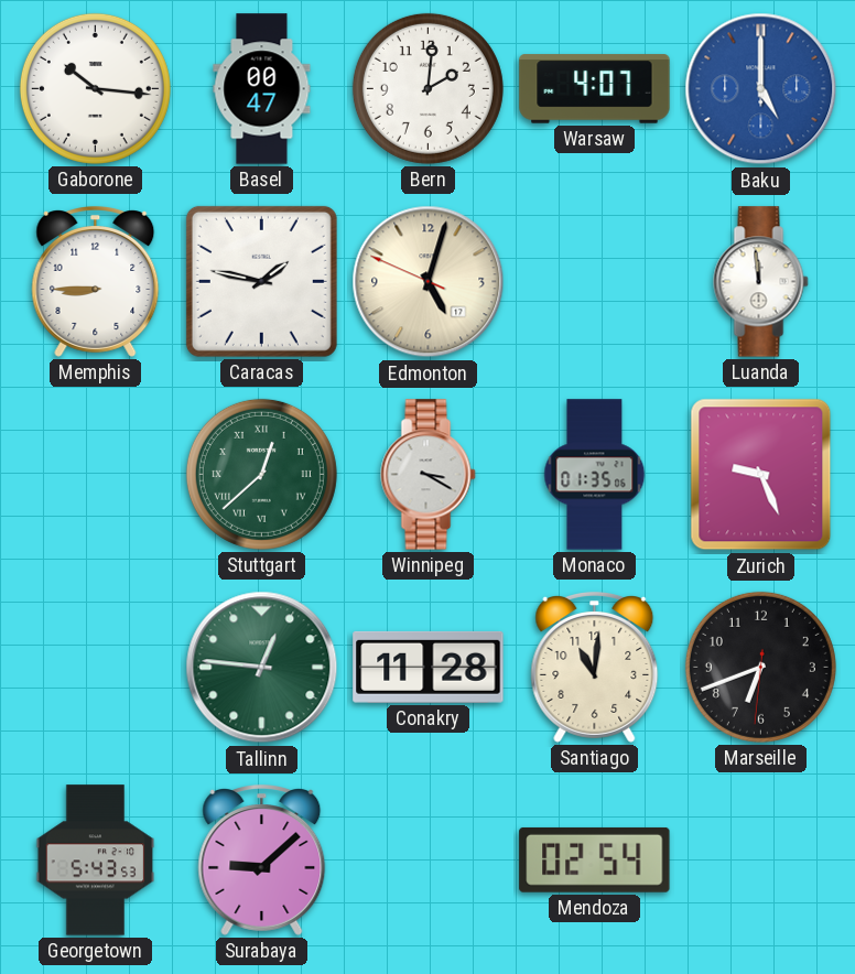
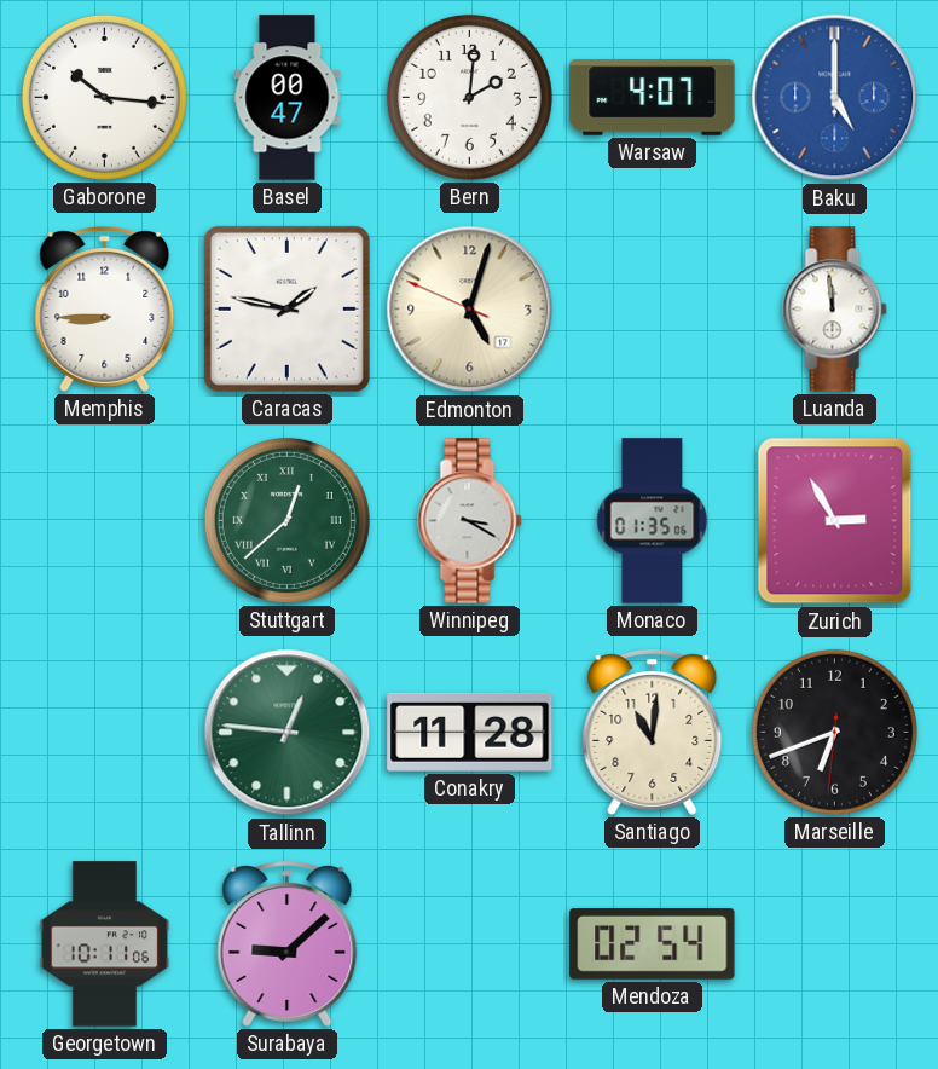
Zurich: 9:26 -> 2:55 (835, 521)
Georgetown: 5:43 -> 10:11 (105, 944)
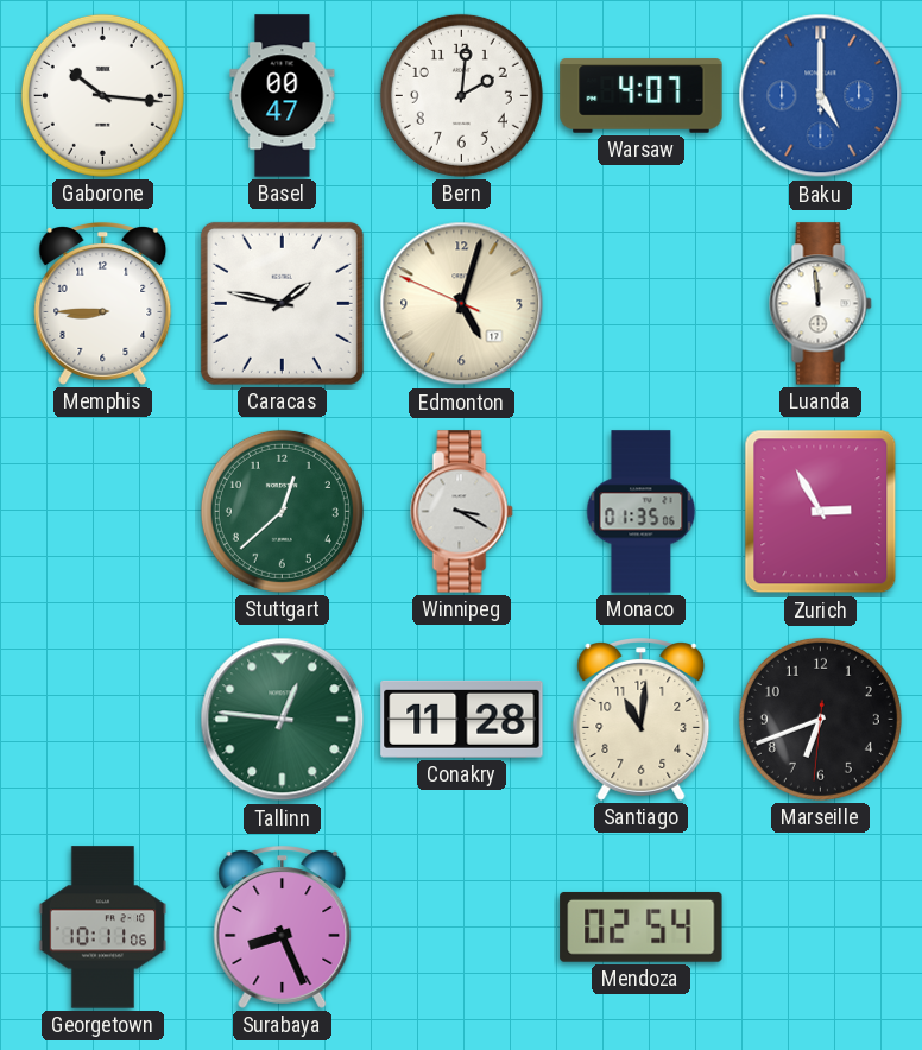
Stuttgart numerals: Roman -> Arabic (282, 511)
Surabaya: 9:08 -> 8:26 (283, 928)
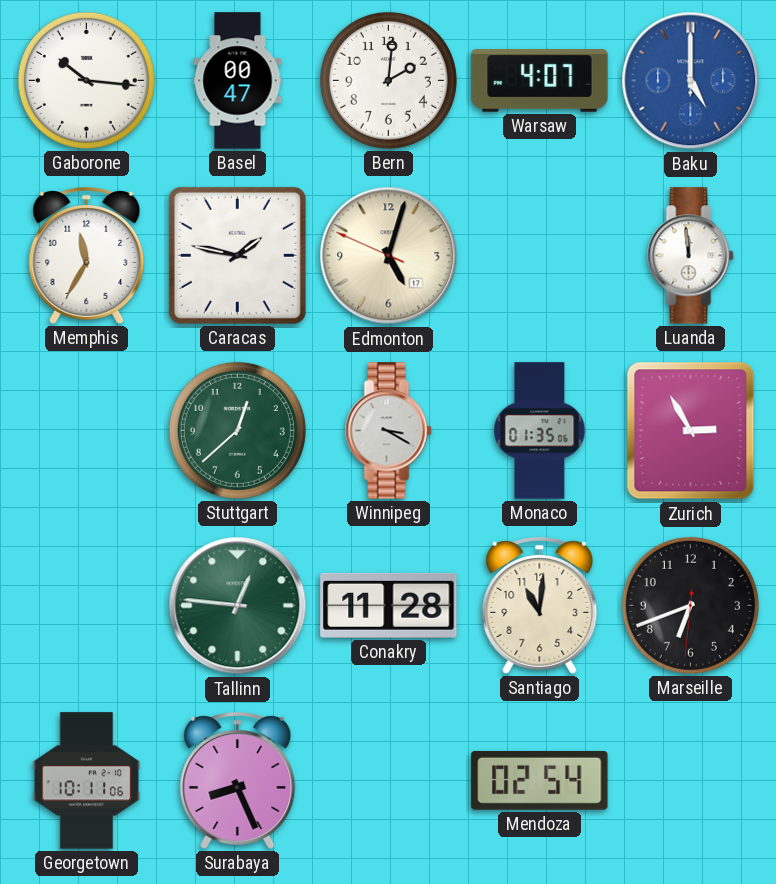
Memphis: 8:45 -> 11:35 (87, 256)
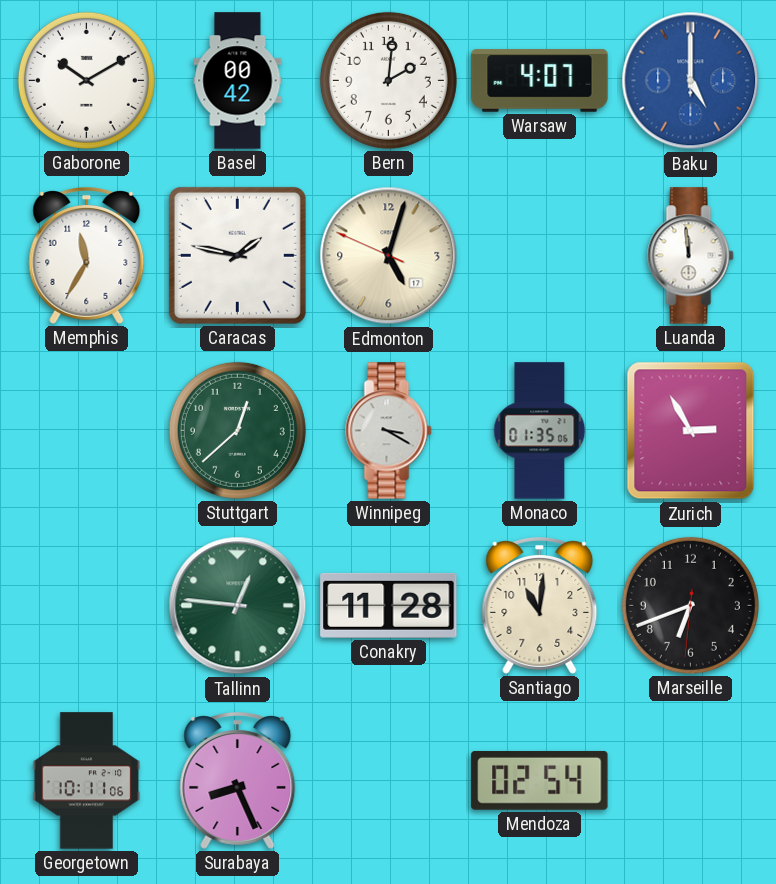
Gaborone: 10:16 -> 10:10 (86, 80)
Basel: 00:47 -> 00:42 (238, 81)
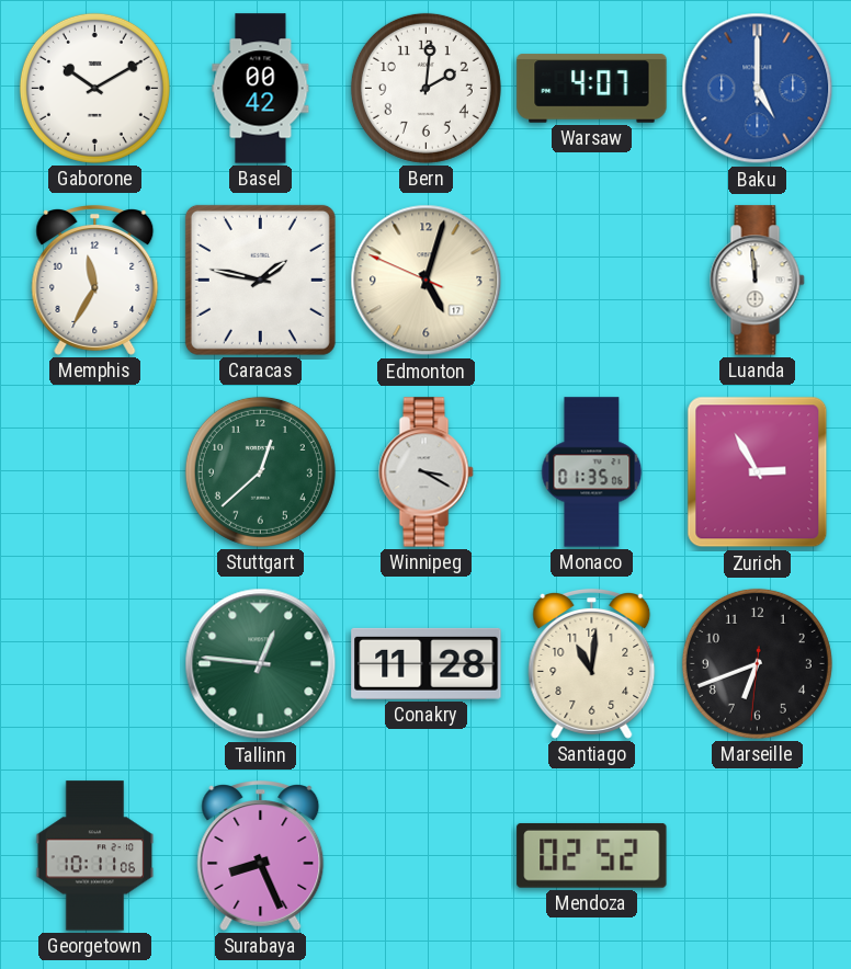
Mendoza: 02:54 -> 02:52 (592, 855)
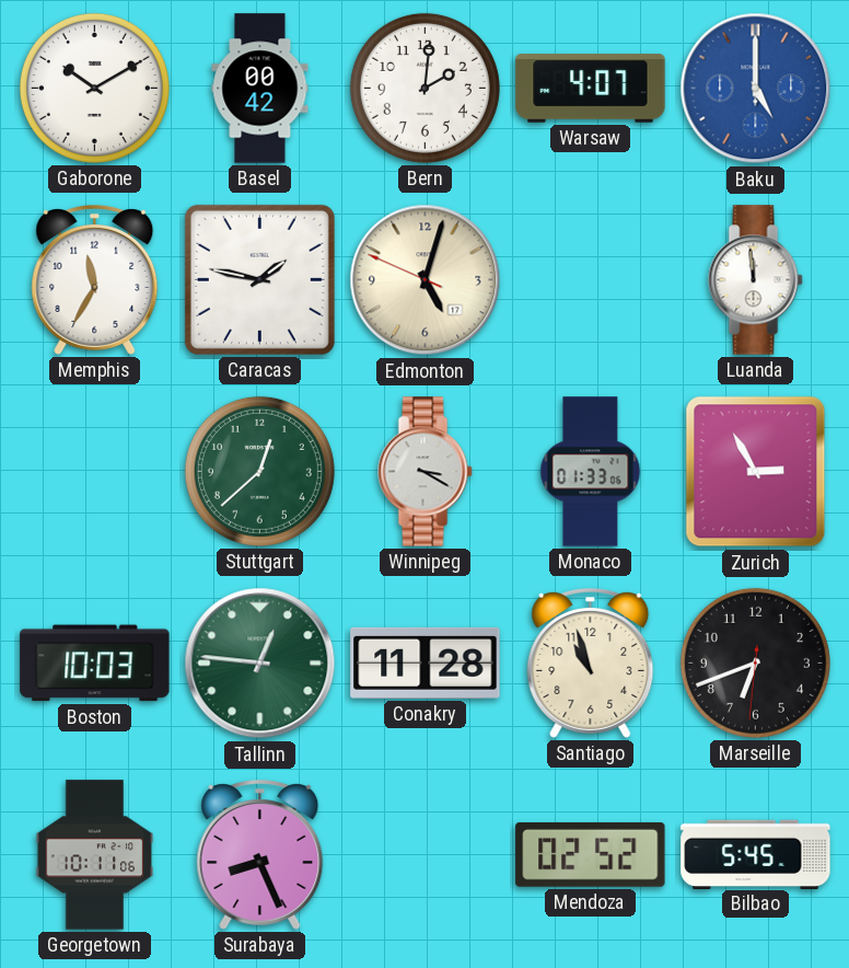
Monaco: 01:35 -> 01:33 (591, 472)
Boston: none -> 10:03 (95, 664)
Santiago: 11:01 -> 10:57 (591, 664)
Bilbao: none -> 5:45 (756, 854)
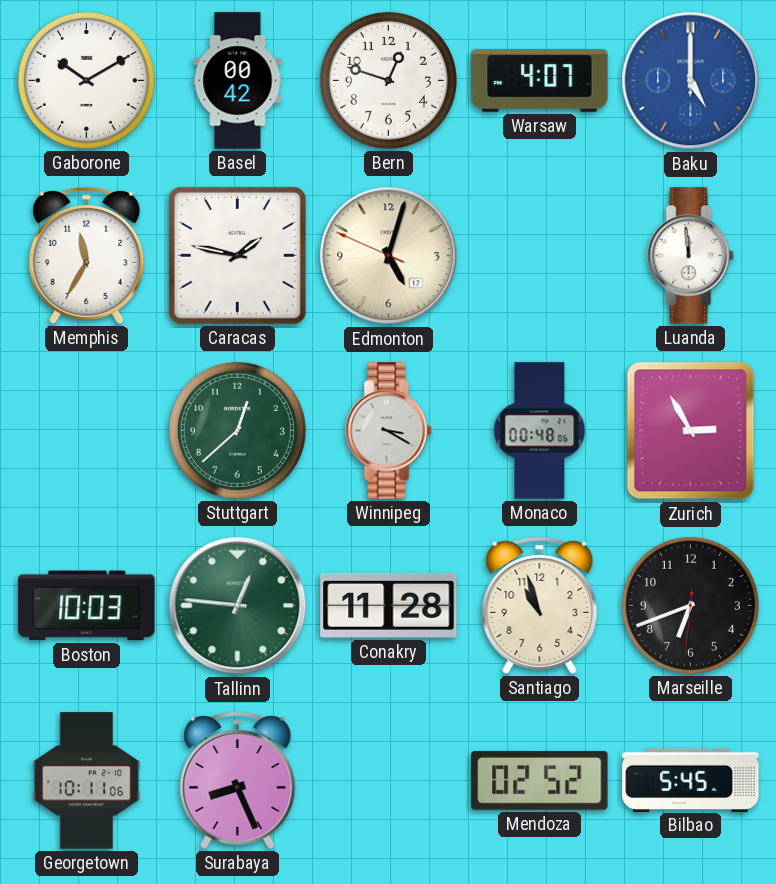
Bern: 2:01 -> 12:48 (388, 80)
Monaco: 01:33 -> 00:48 (540, 431)
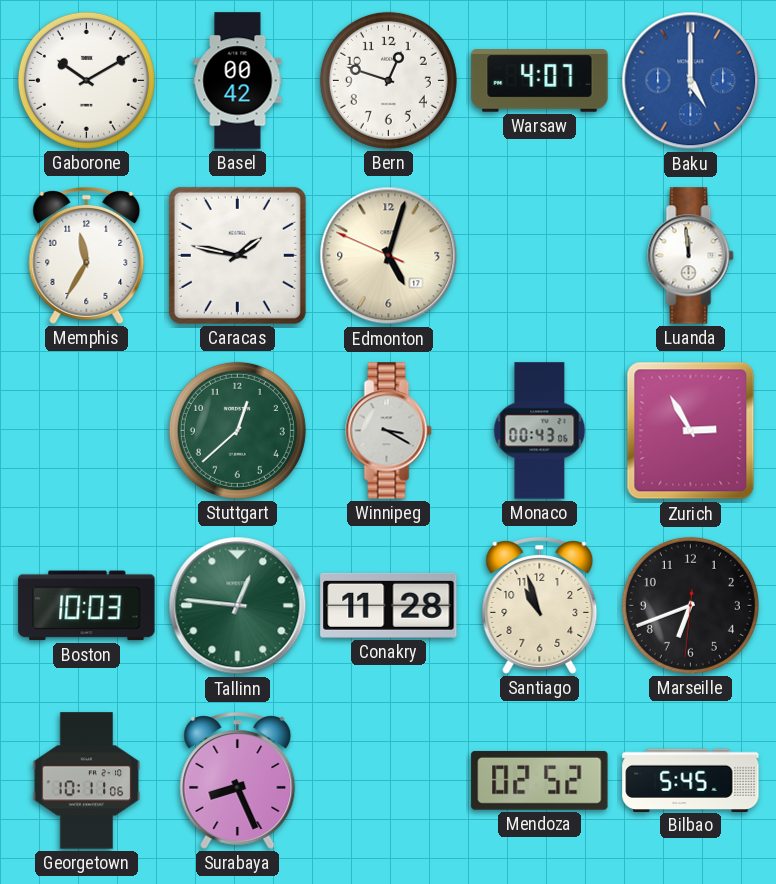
Monaco: 00:48 -> 00:43 (540, 431)
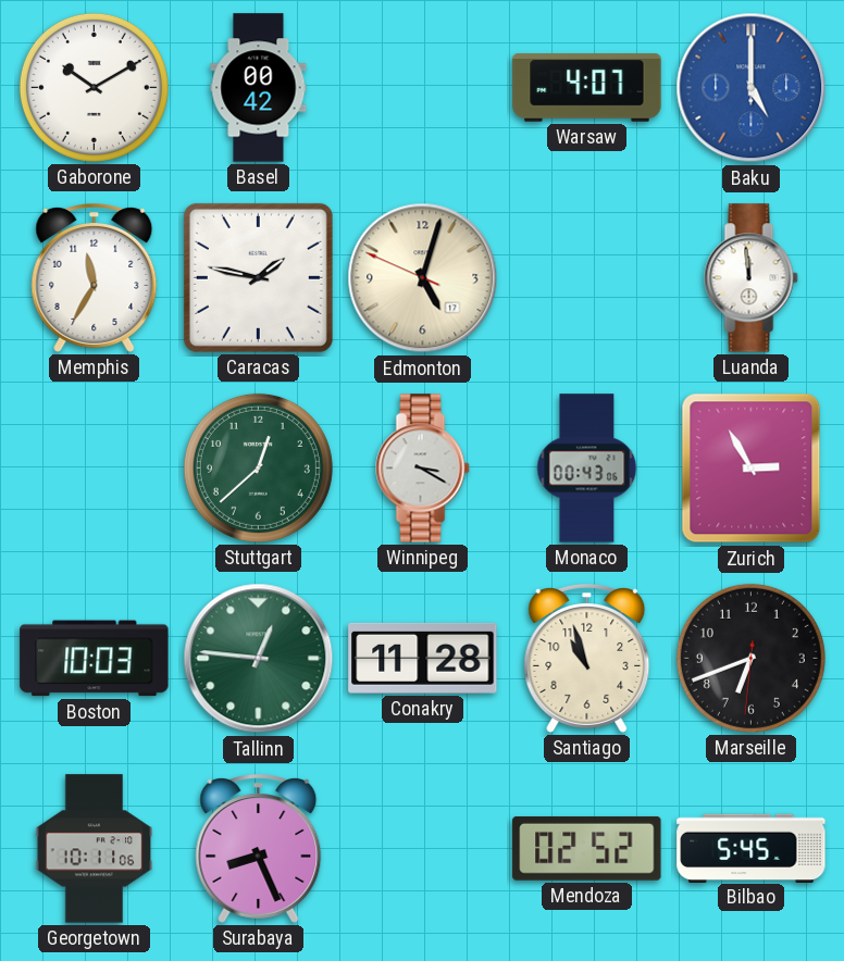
Bern: 12:48 -> none (388, 80)
